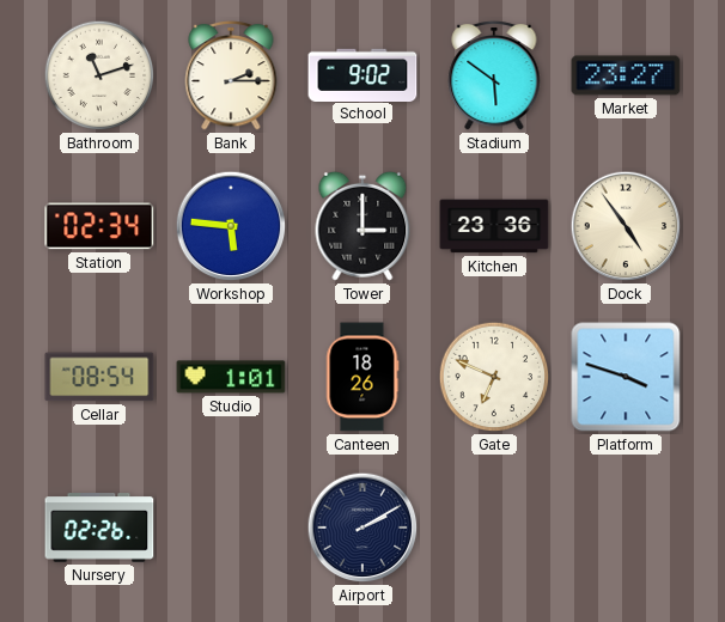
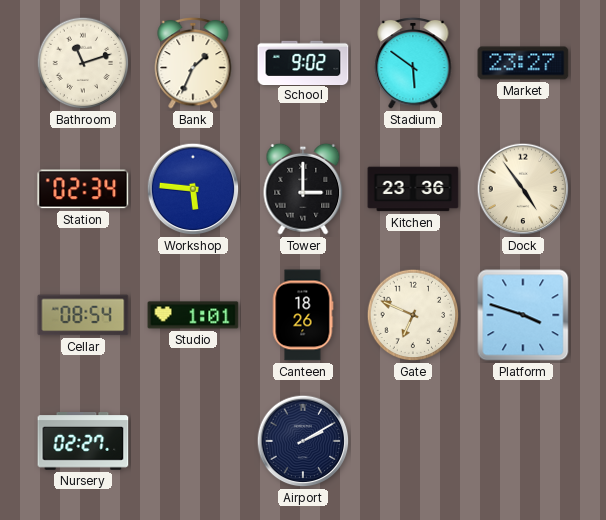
Bank: 2:15 -> 1:34 (193, 63)
Nursery: 02:26 -> 02:27 (83, 442)
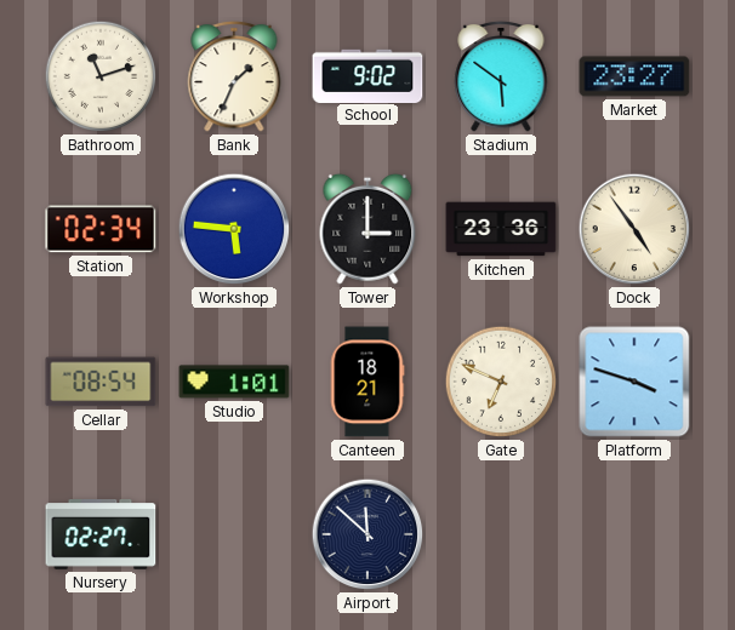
Canteen: 18:26 -> 18:21 (367, 382)
Airport: 2:10 -> 11:52 (367, 534)
